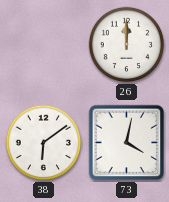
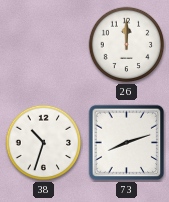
38: 6:09 -> 10:33 (44, 143)
73: 4:02 -> 8:12 (127, 143)
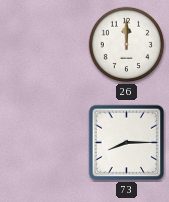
38: 10:33 -> none (44, 143)
73: 8:12 -> 8:15 (127, 143)
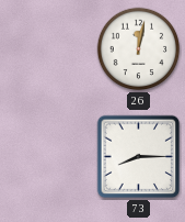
26: 12:00 -> 12:02 (139, 49)
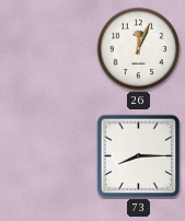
26: 12:02 -> 12:04 (139, 49)
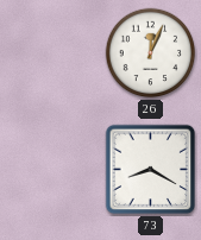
73: 8:15 -> 8:20 (151, 170)
